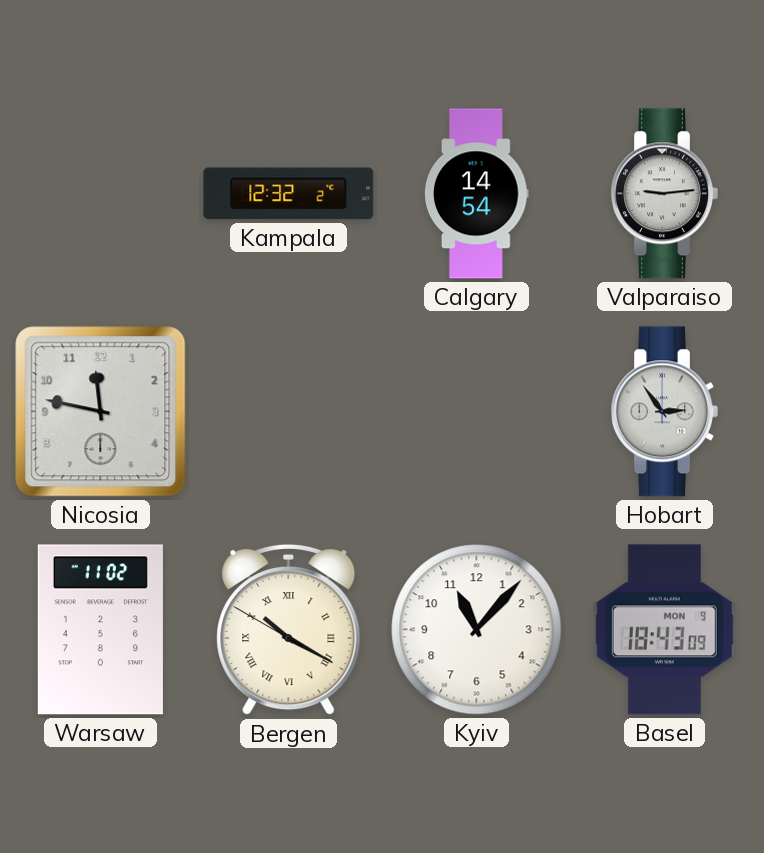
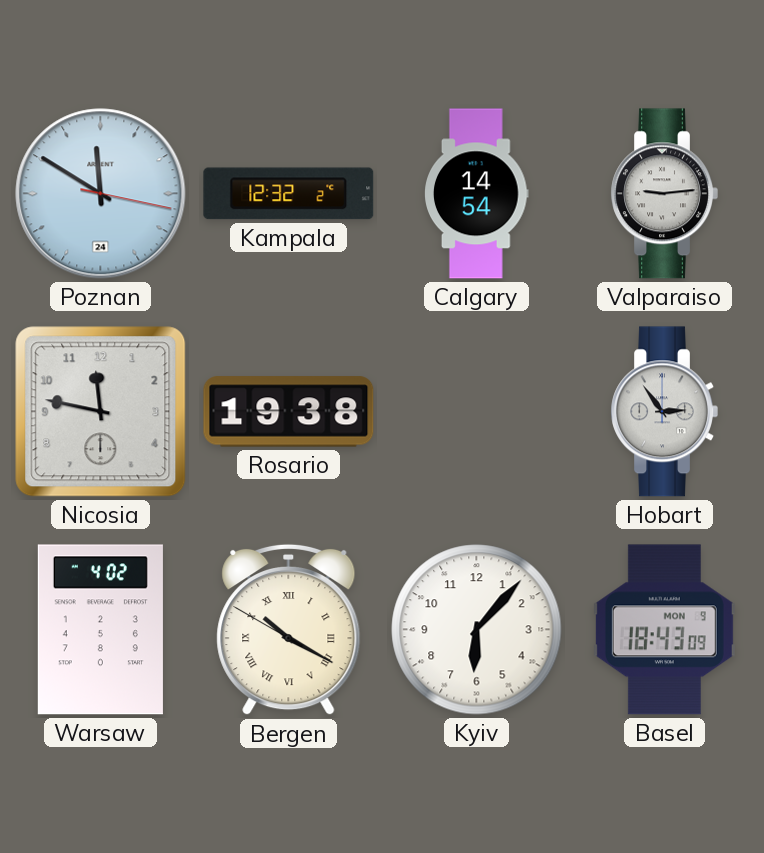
Poznan: none -> 11:50 (101, 194)
Rosario: none -> 19:38 (289, 412)
Warsaw: 11:02 -> 4:02 (100, 630)
Kyiv: 11:07 -> 6:07 (477, 630)
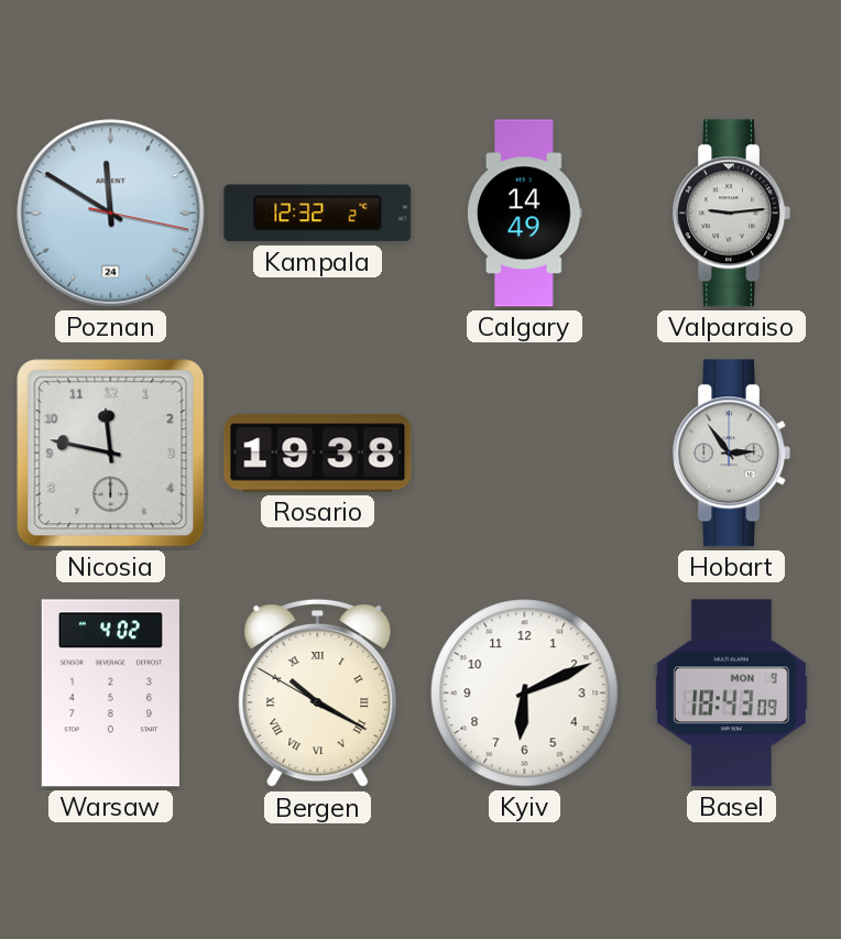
Calgary: 14:54 -> 14:49 (525, 214)
Kyiv: 6:07 -> 6:11 (525, 694)
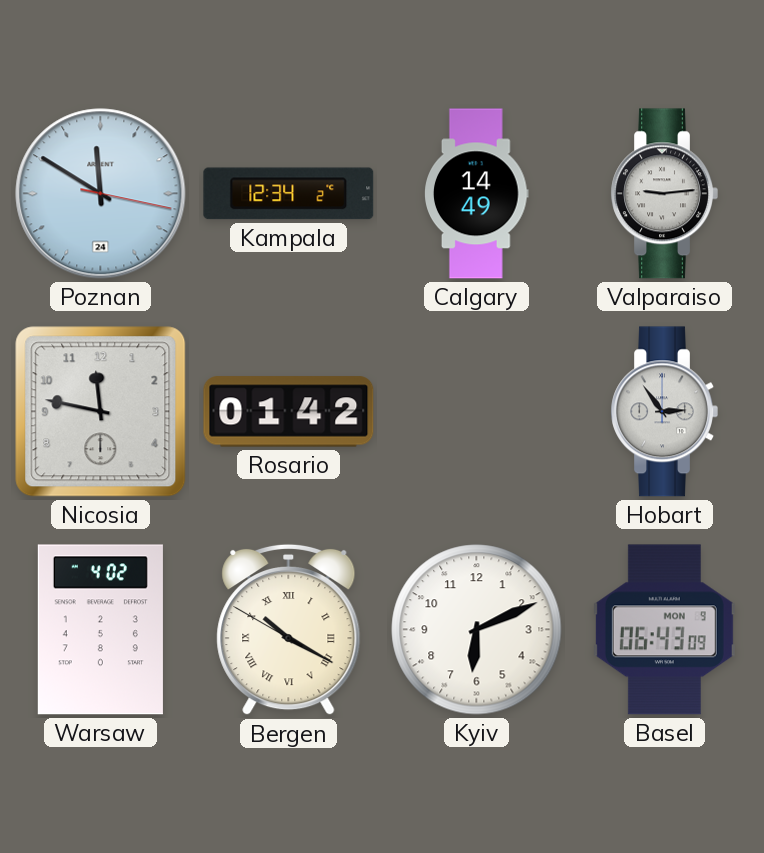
Kampala: 12:32 -> 12:34 (289, 194)
Rosario: 19:38 -> 01:42 (289, 412)
Basel: 18:43 -> 06:43 (664, 630)
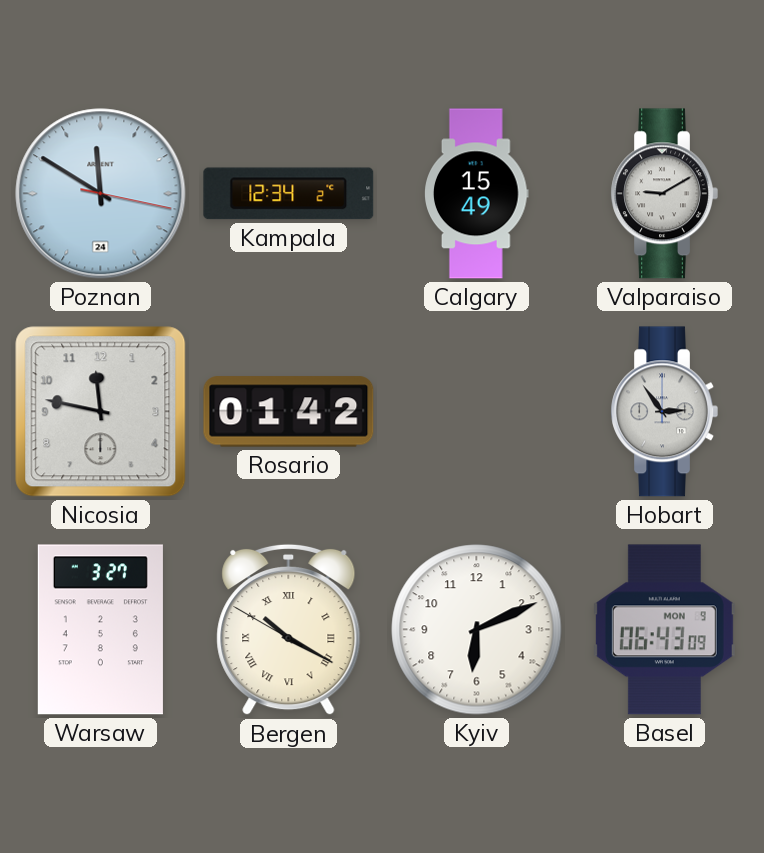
Calgary: 14:49 -> 15:49 (477, 194)
Valparaiso: 9:14 -> 9:10 (664, 194)
Warsaw: 4:02 -> 3:27 (100, 630)
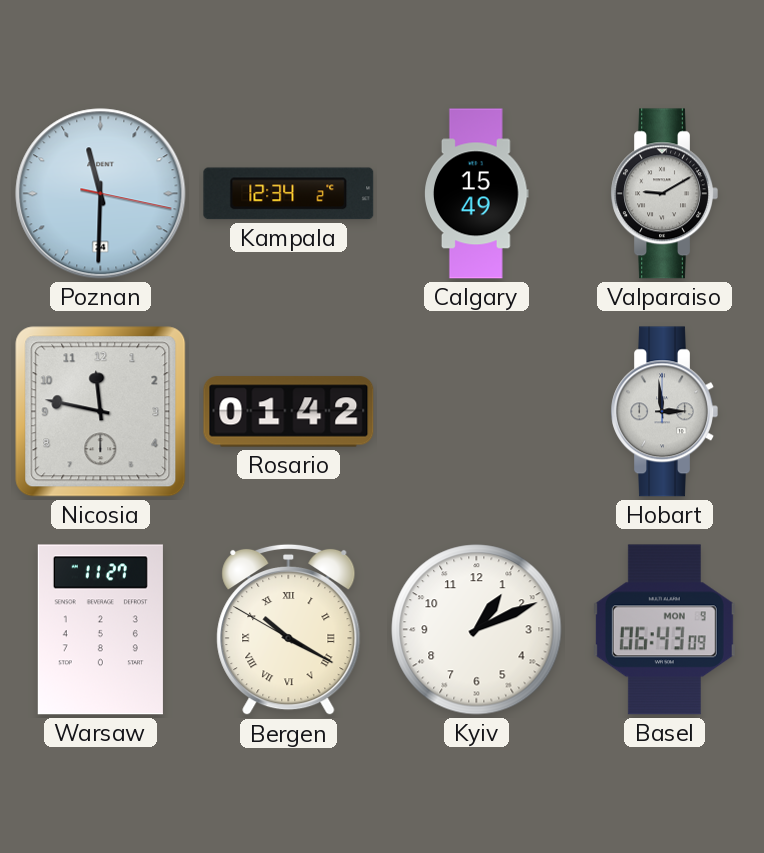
Poznan: 11:50 -> 11:30 (101, 194)
Hobart: 2:54 -> 2:59 (664, 412)
Warsaw: 3:27 -> 11:27 (100, 630)
Kyiv: 6:11 -> 1:11 (477, 630)
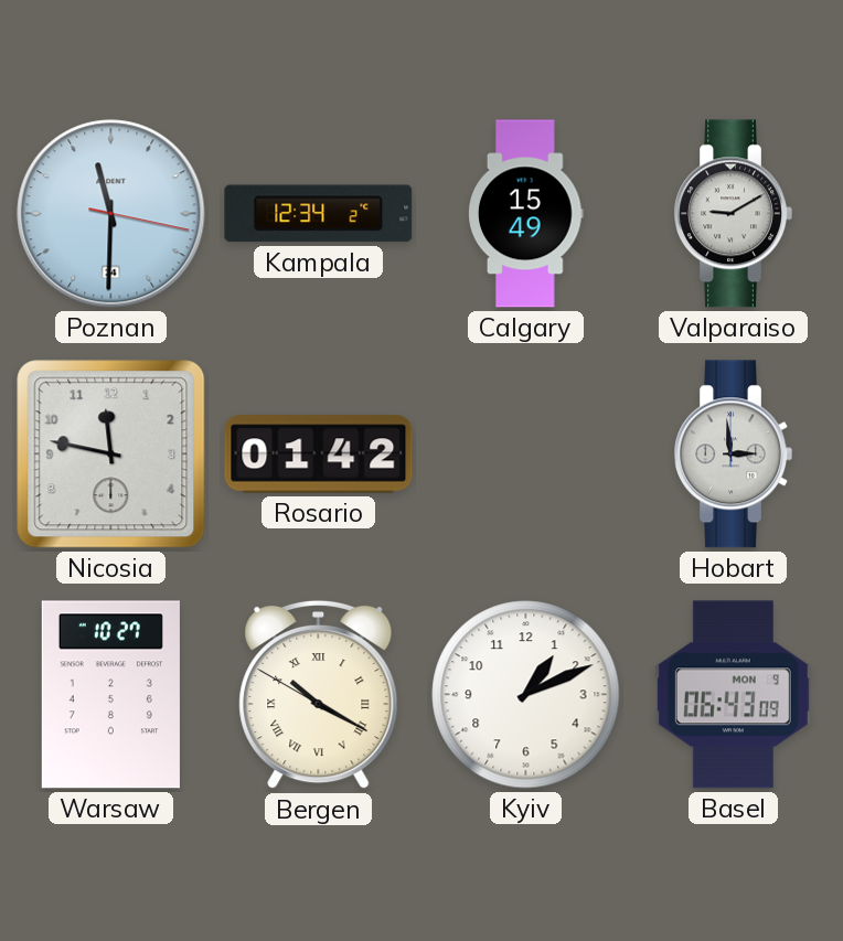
Warsaw: 11:27 -> 10:27 (110, 695)
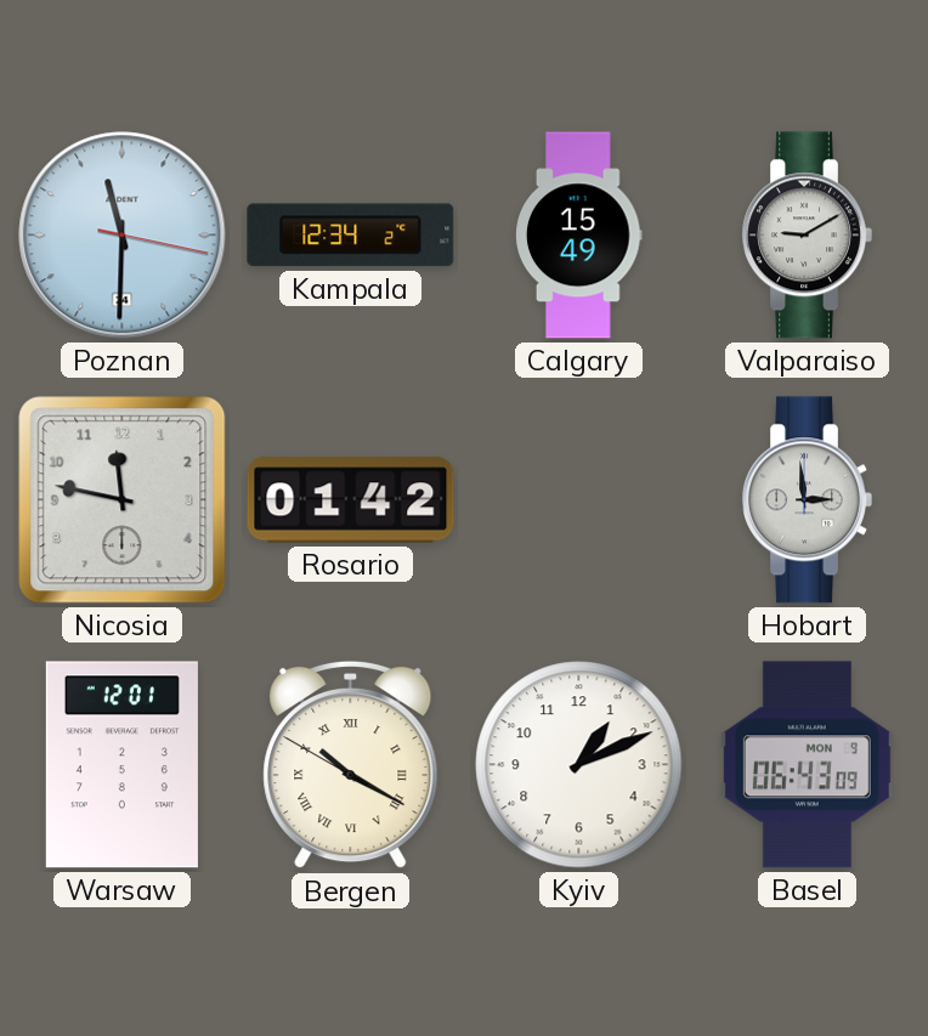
Warsaw: 10:27 -> 12:01 (121, 765)
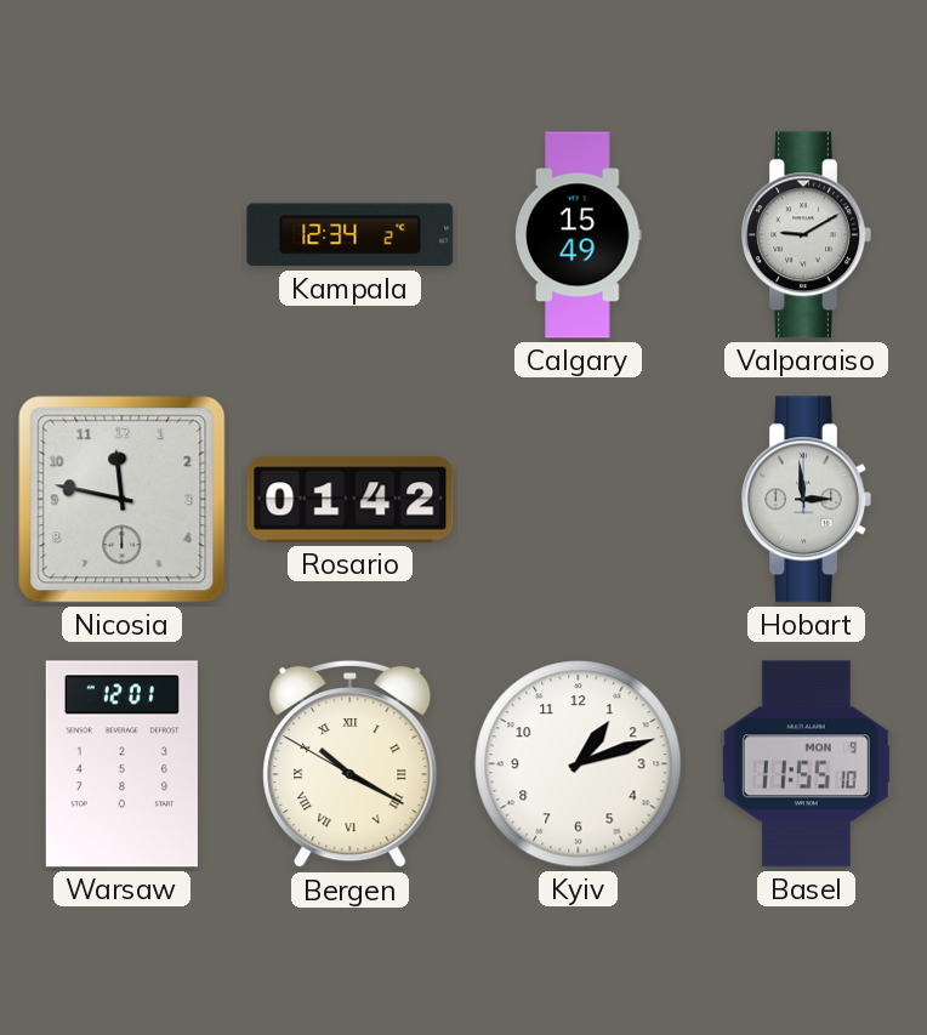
Poznan: 11:30 -> none (123, 236)
Kyiv: 1:11 -> 1:12 (579, 764)
Basel: 06:43 -> 11:55 (806, 764)
